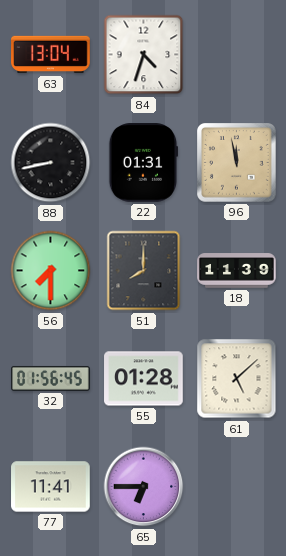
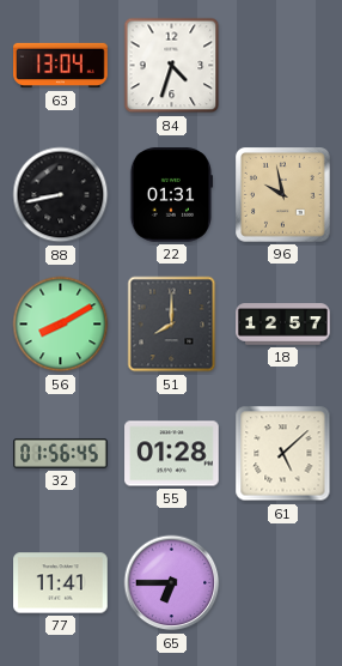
96: 11:58 -> 9:58 (283, 195)
56: 7:30 -> 8:10 (61, 325)
18: 11:39 -> 12:57 (283, 325)
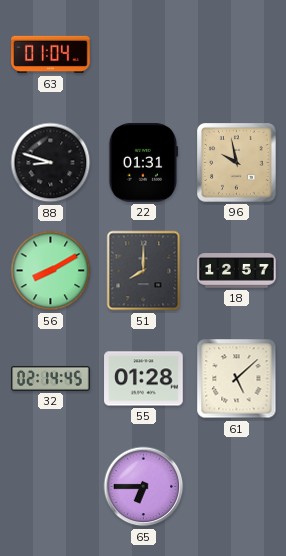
63: 13:04 -> 01:04 (51, 55)
84: 4:33 -> none (172, 66)
88: 8:43 -> 8:48 (51, 163)
32: 01:56 -> 02:14 (51, 378)
77: 11:41 -> none (61, 583)
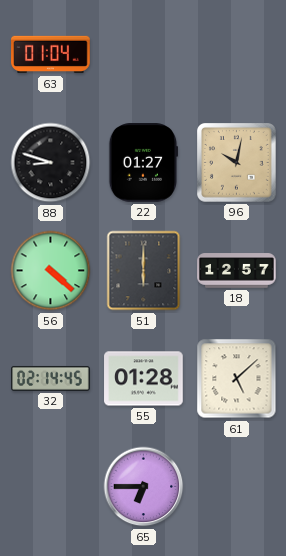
22: 01:31 -> 01:27 (142, 163)
96: 9:58 -> 10:02 (237, 163)
56: 8:10 -> 4:22 (51, 271)
51: 8:00 -> 6:00 (144, 271)
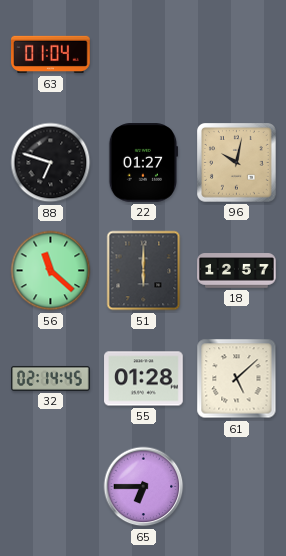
88: 8:48 -> 6:48 (51, 163)
56: 4:22 -> 11:22 (51, 271)
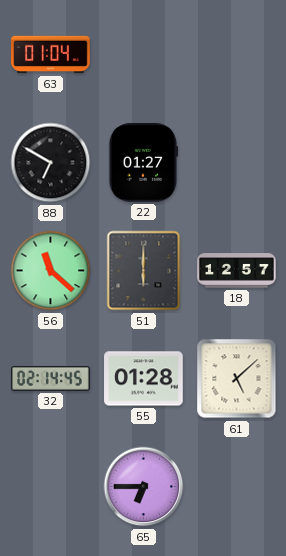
88: 6:48 -> 6:50 (51, 163)
96: 10:02 -> none (237, 163)
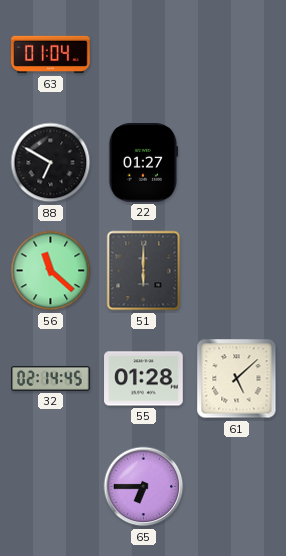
18: 12:57 -> none (237, 271)
